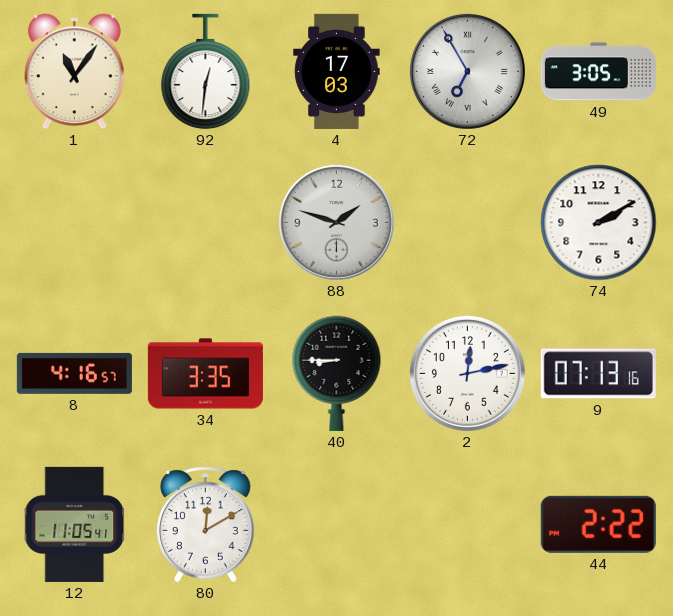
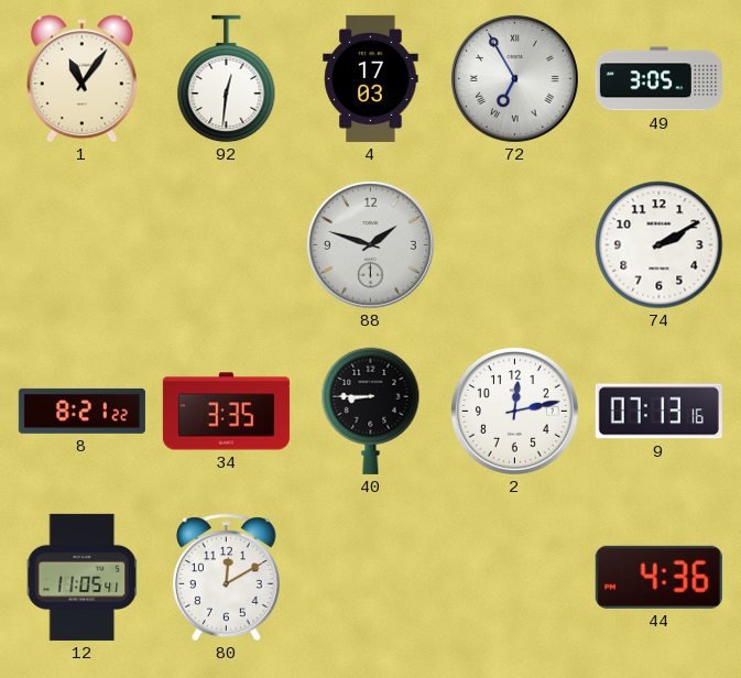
8: 4:16 -> 8:21 (81, 411)
44: 2:22 -> 4:36 (658, 577)
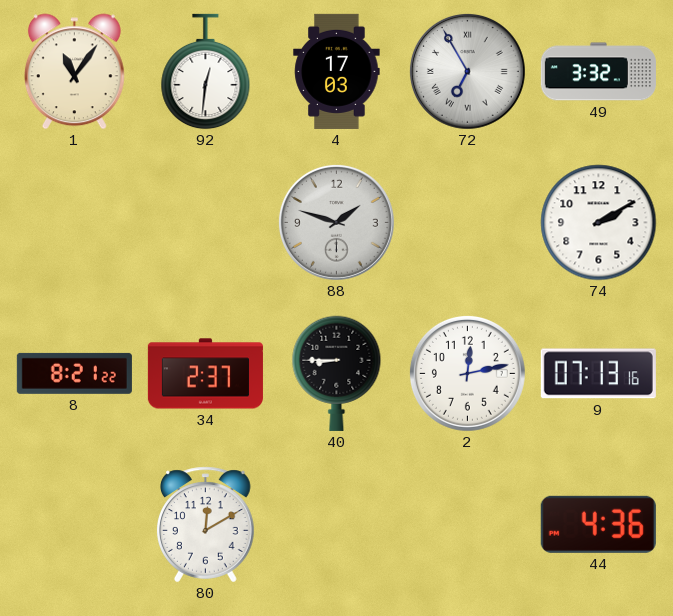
49: 3:05 -> 3:32 (598, 72)
34: 3:35 -> 2:37 (205, 374)
12: 11:05 -> none (83, 577)
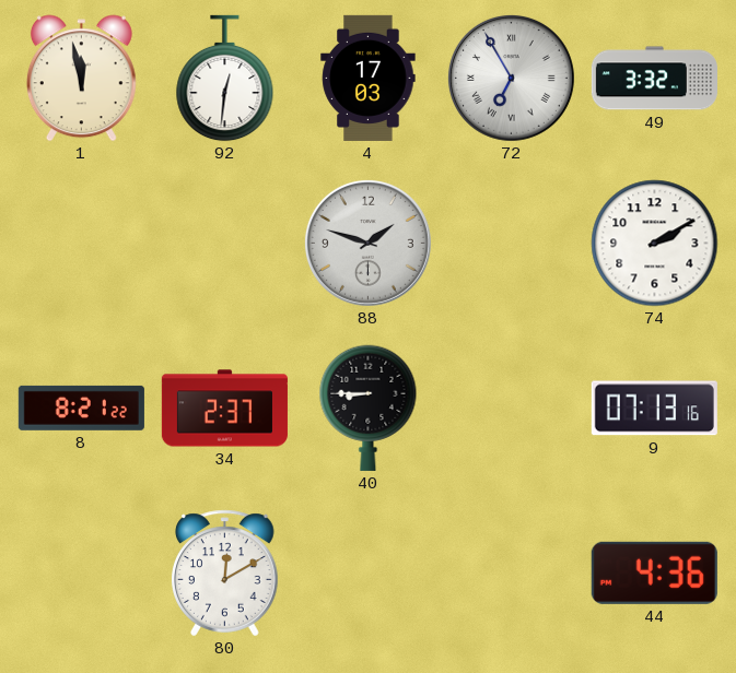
1: 11:06 -> 11:58 (81, 79)
2: 12:13 -> none (467, 373)
